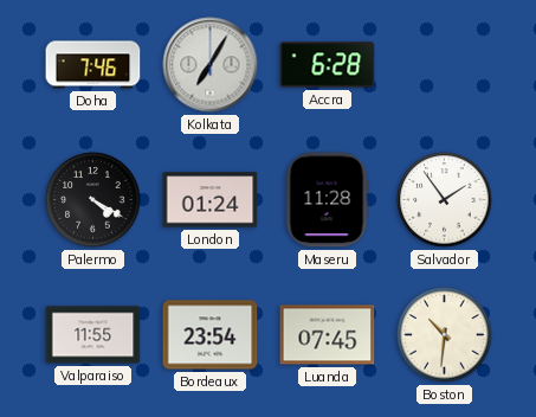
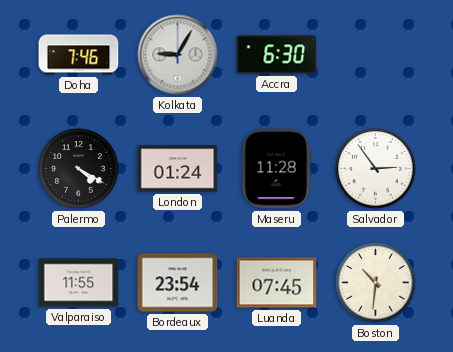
Kolkata: 7:05 -> 9:05 (178, 55)
Accra: 6:28 -> 6:30 (277, 55)
Salvador: 1:54 -> 2:54 (376, 169)
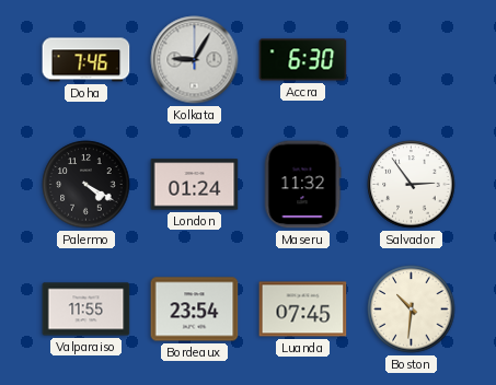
Maseru: 11:28 -> 11:32 (302, 185)
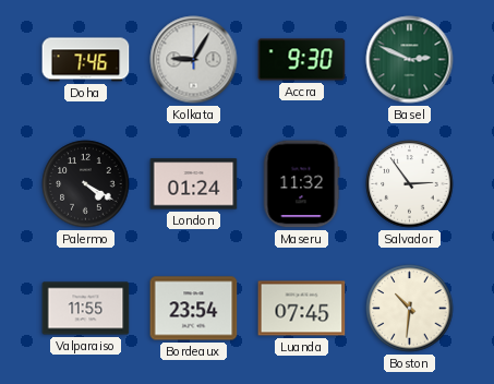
Accra: 6:30 -> 9:30 (302, 60)
Basel: none -> 2:49 (410, 60)
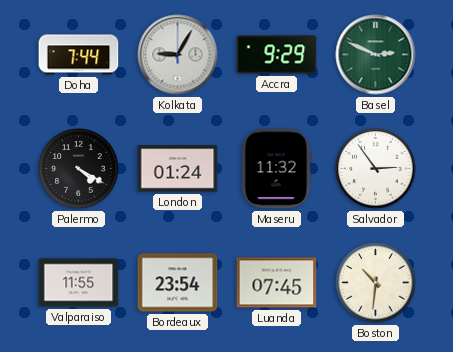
Doha: 7:46 -> 7:44 (79, 55)
Accra: 9:30 -> 9:29 (277, 55)
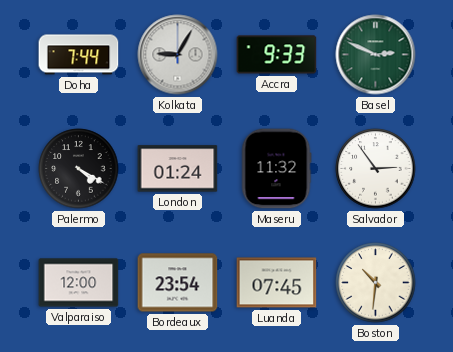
Accra: 9:29 -> 9:33 (277, 55)
Valparaiso: 11:55 -> 12:00 (79, 283)
